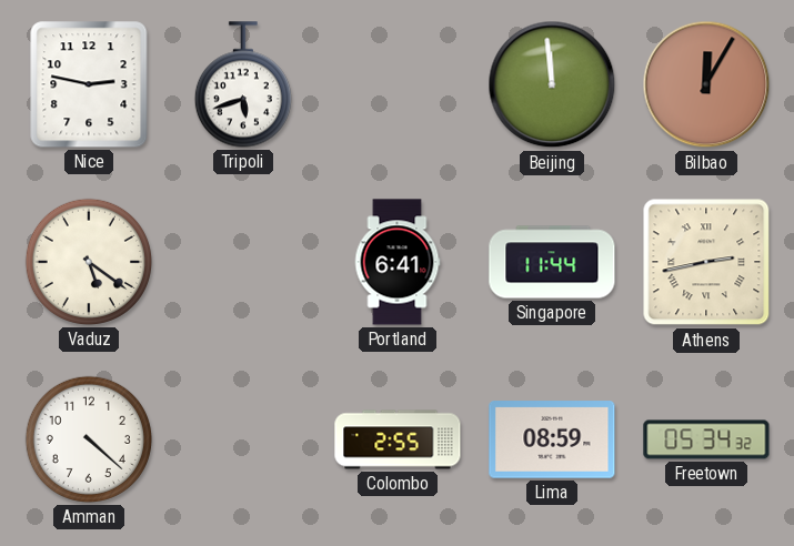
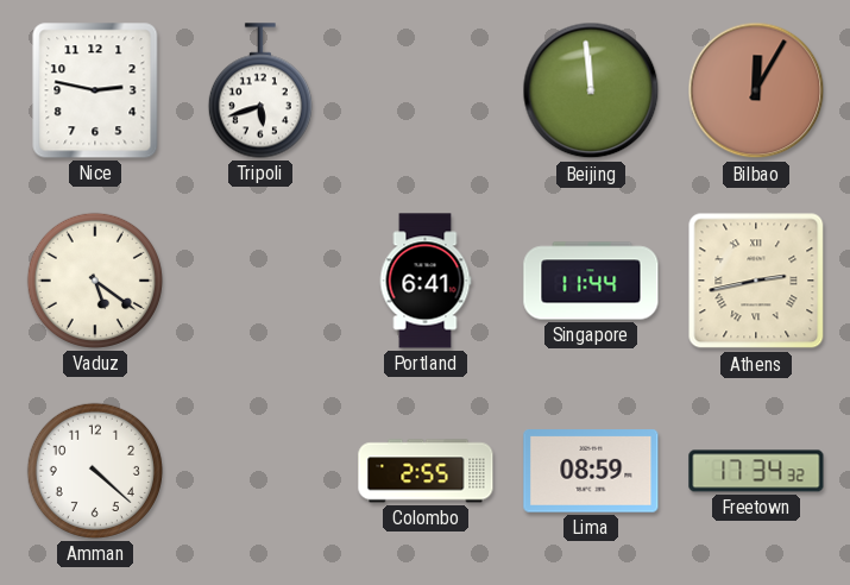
Freetown: 05:34 -> 17:34 (756, 471)
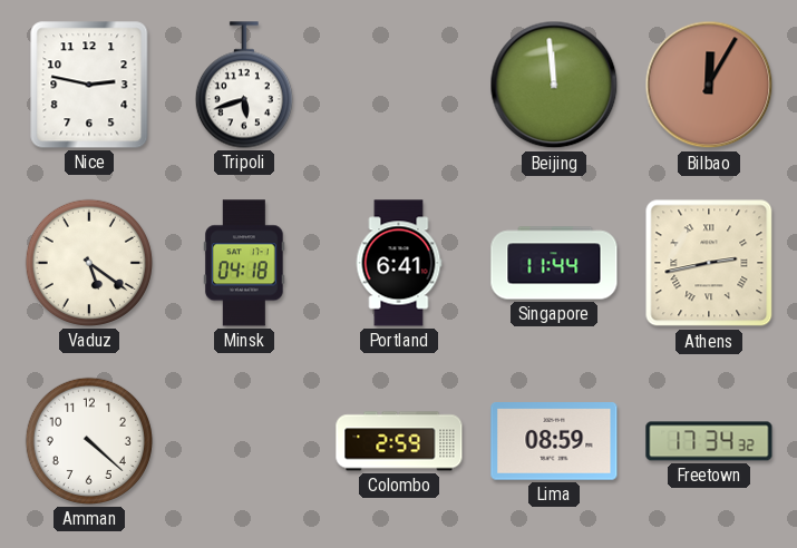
Minsk: none -> 04:18 (244, 263)
Colombo: 2:55 -> 2:59 (399, 441)
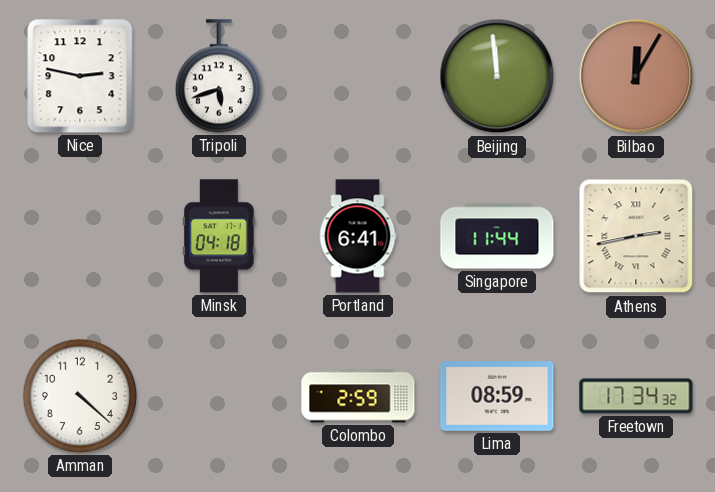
Vaduz: 5:21 -> none (89, 263)
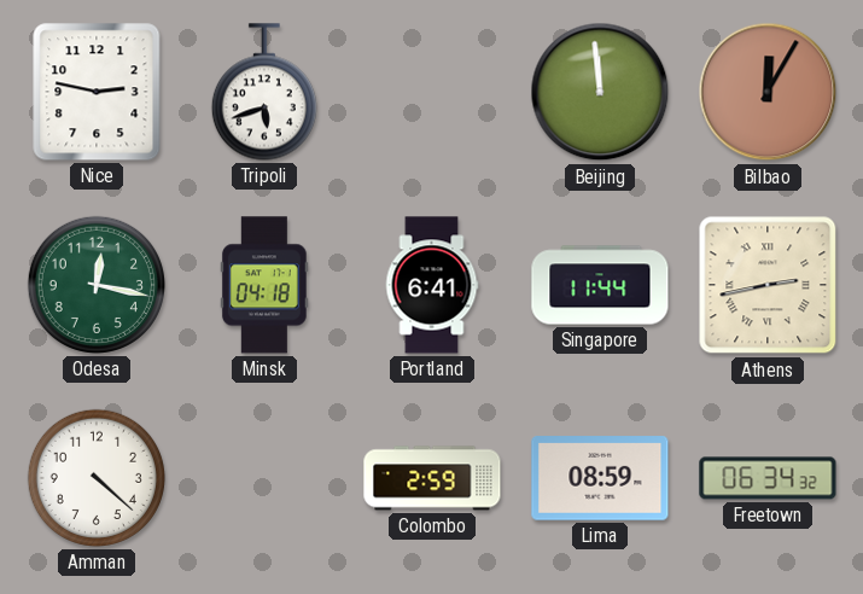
Odesa: none -> 12:17 (97, 285)
Freetown: 17:34 -> 06:34 (768, 478)
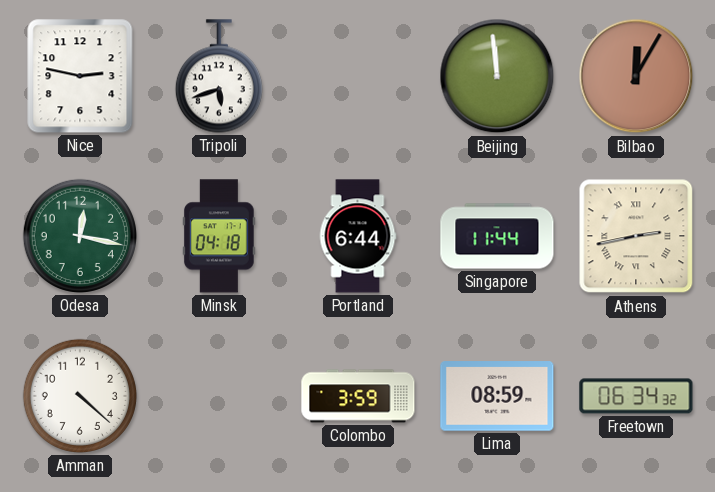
Portland: 6:41 -> 6:44 (358, 236)
Colombo: 2:59 -> 3:59 (358, 396)
